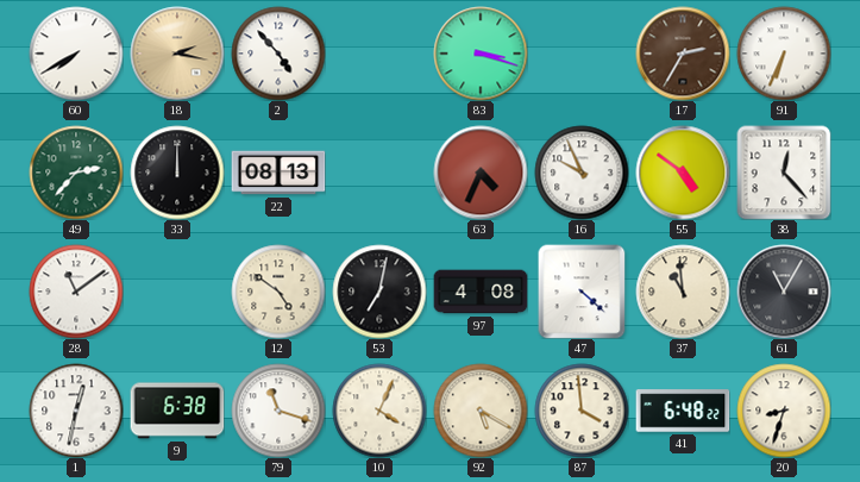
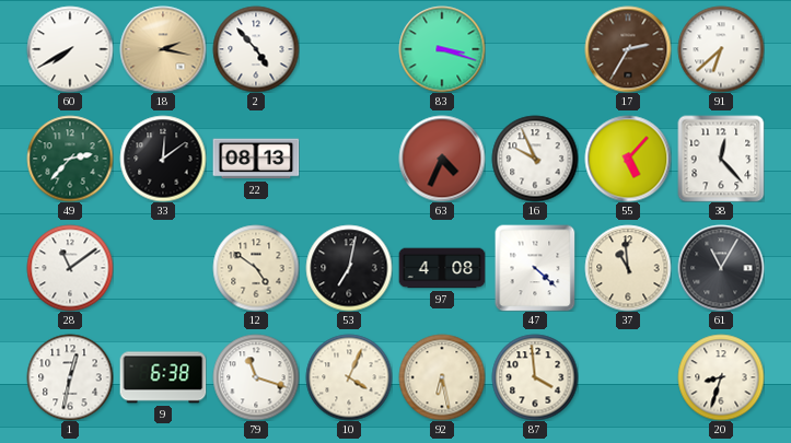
91: 6:34 -> 6:38 (721, 49)
33: 12:00 -> 12:09 (163, 159)
55: 4:51 -> 5:07 (628, 159)
92: 5:20 -> 6:28 (442, 377)
41: 6:48 -> none (683, 411)
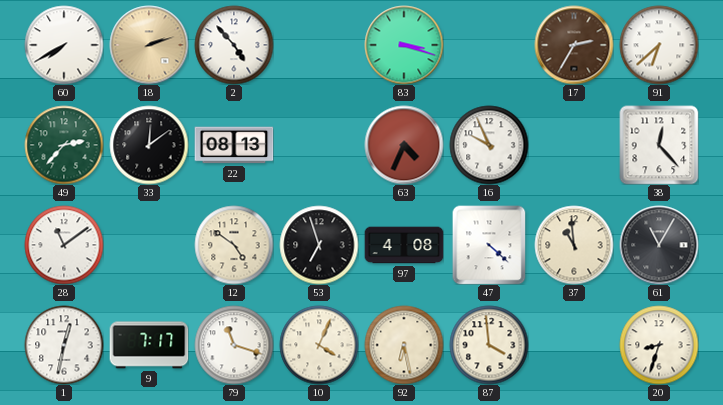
18: 2:17 -> 2:12 (149, 45)
55: 5:07 -> none (628, 159)
53: 7:02 -> 6:57 (319, 245)
9: 6:38 -> 7:17 (149, 345)
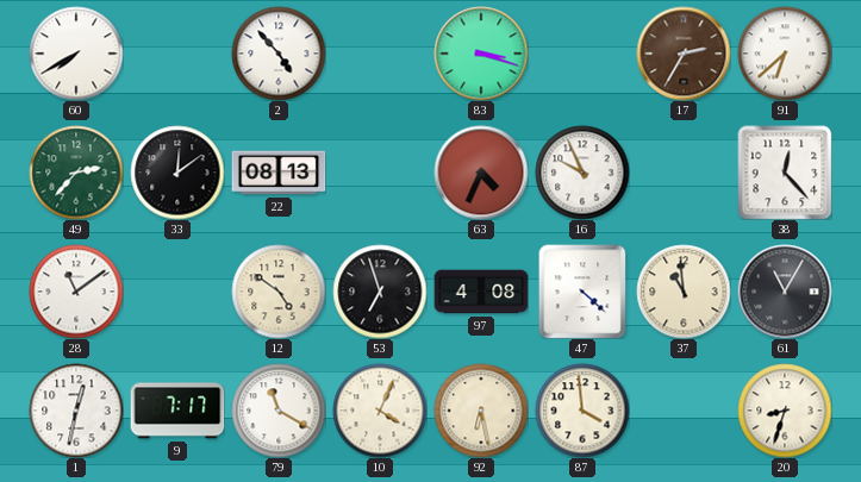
18: 2:12 -> none (149, 45)
79: 11:18 -> 11:20 (279, 411)
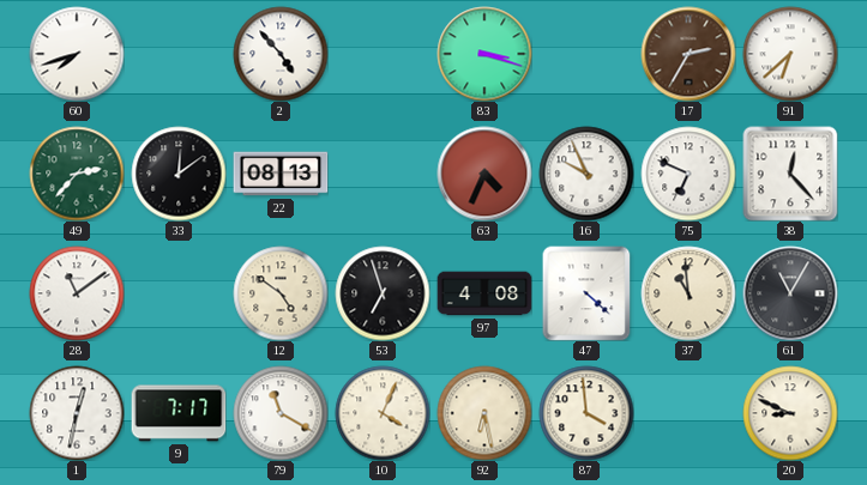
60: 7:40 -> 7:42 (77, 54)
75: none -> 6:49 (688, 174)
20: 8:33 -> 8:49 (790, 413)
